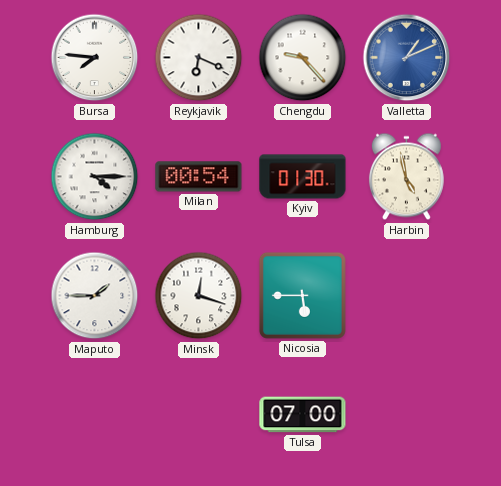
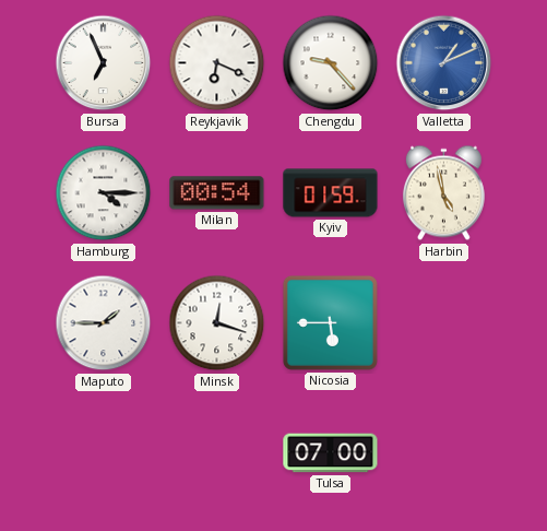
Bursa: 7:46 -> 6:56 (104, 63)
Kyiv: 01:30 -> 01:59 (331, 193)
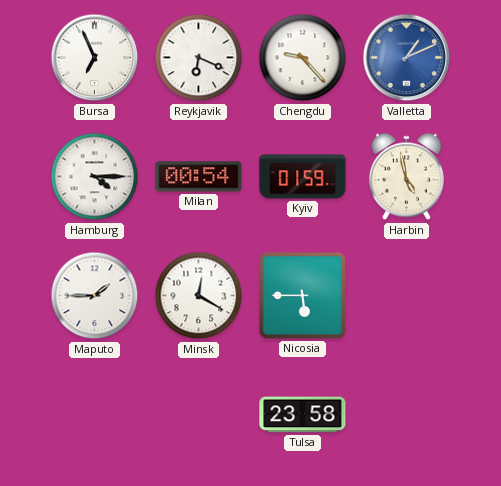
Minsk: 12:18 -> 12:20 (199, 296)
Tulsa: 07:00 -> 23:58 (303, 415)
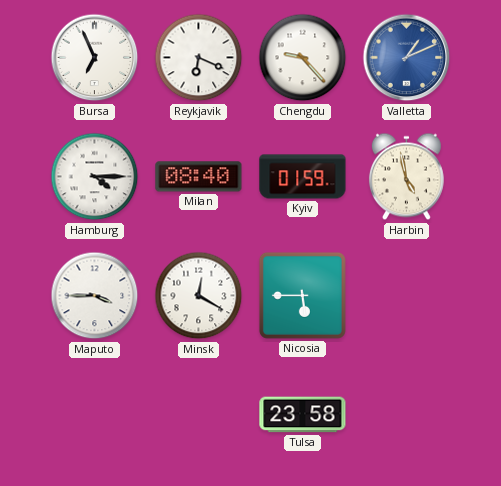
Milan: 00:54 -> 08:40 (199, 177)
Maputo: 1:45 -> 3:45 (95, 296)
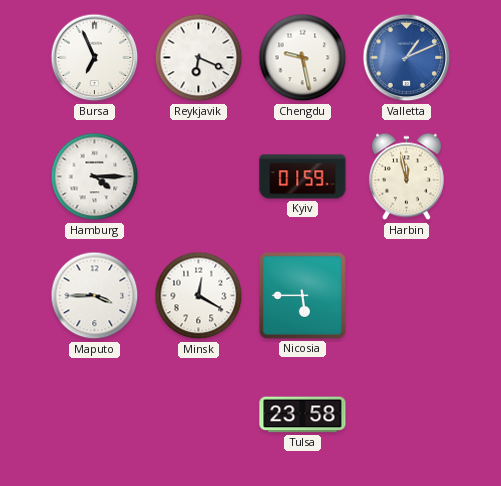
Chengdu: 9:23 -> 9:28 (303, 58)
Milan: 08:40 -> none (199, 177)
Harbin: 4:58 -> 11:58 (406, 177)
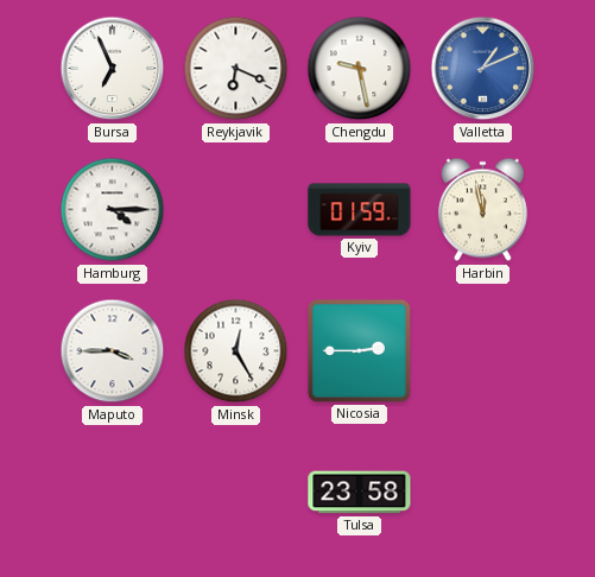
Minsk: 12:20 -> 12:25 (236, 351)
Nicosia: 5:45 -> 2:45 (359, 350)
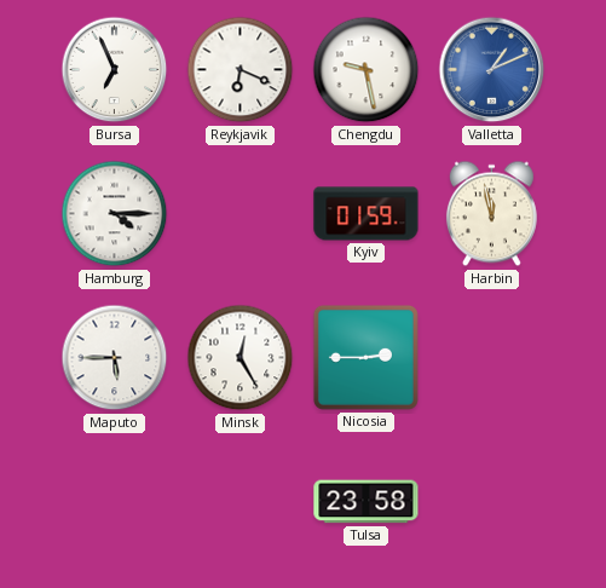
Maputo: 3:45 -> 5:45 (115, 358)
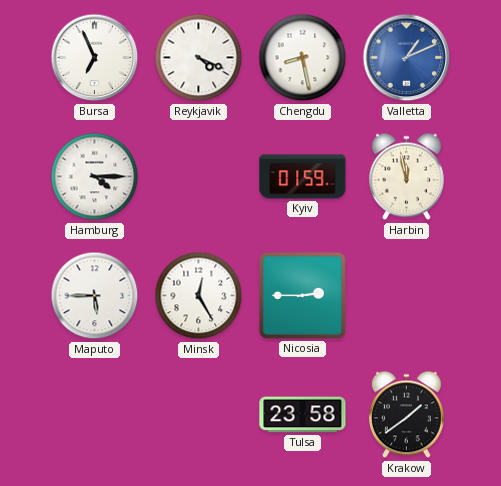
Reykjavik: 6:19 -> 4:19 (199, 58)
Chengdu: 9:28 -> 8:28 (303, 58)
Krakow: none -> 1:39 (406, 415)
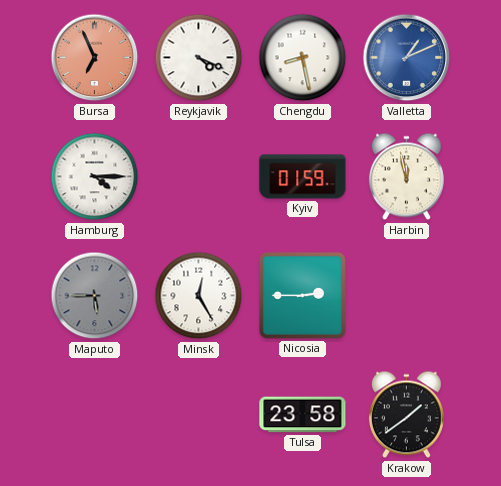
Bursa dial: white -> salmon (95, 58)
Maputo dial: white -> grey (95, 296)
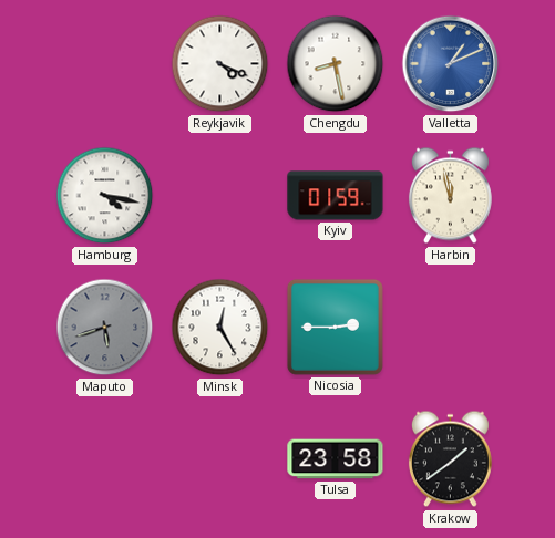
Bursa: 6:56 -> none (95, 58)
Hamburg: 4:15 -> 4:17 (105, 196)
Maputo: 5:45 -> 5:42 (105, 328)
